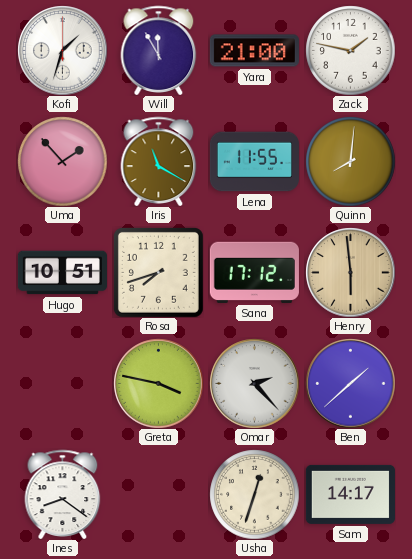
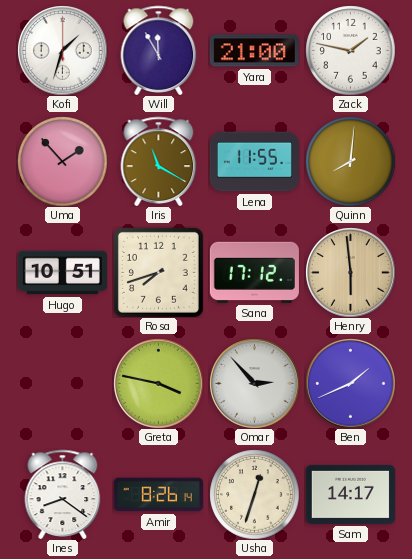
Omar: 2:23 -> 2:53 (254, 383)
Ben: 1:38 -> 1:41 (350, 383)
Amir: none -> 8:26 (158, 495)
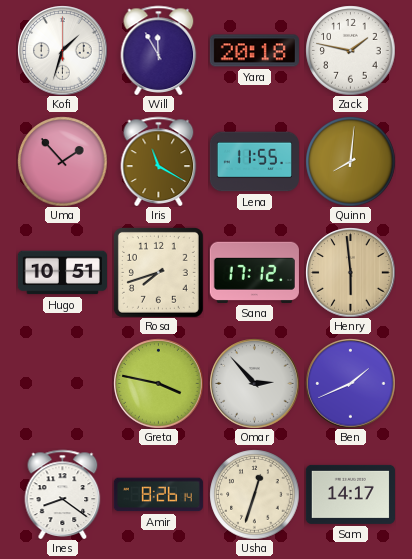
Yara: 21:00 -> 20:18 (254, 51)
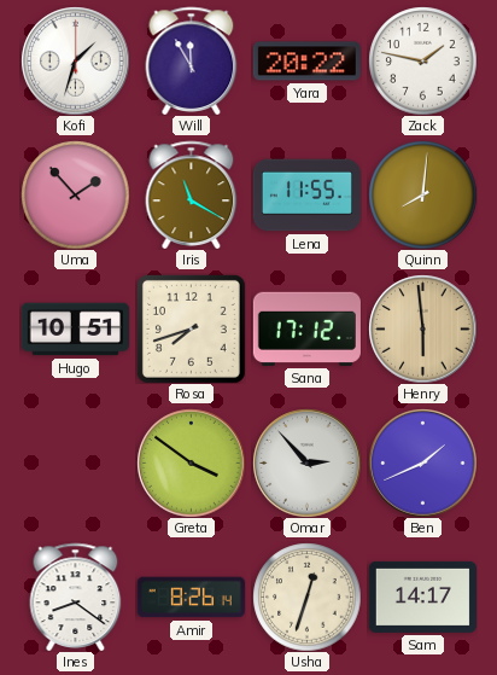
Yara: 20:18 -> 20:22 (306, 62)
Greta: 3:47 -> 3:51 (191, 462)
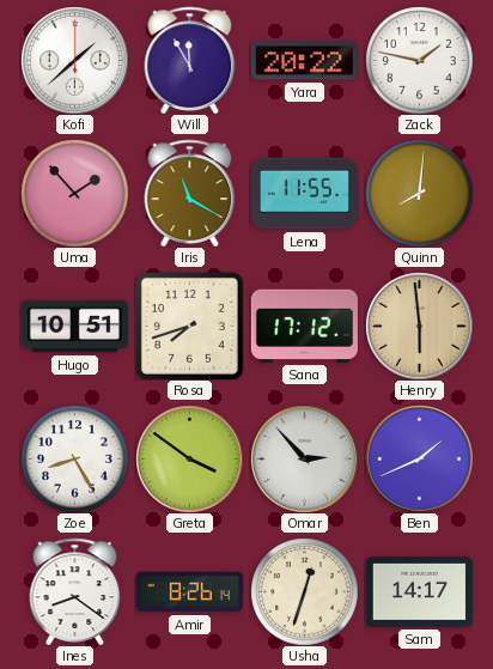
Kofi: 1:33 -> 1:38 (74, 60)
Zoe: none -> 8:25 (74, 458)
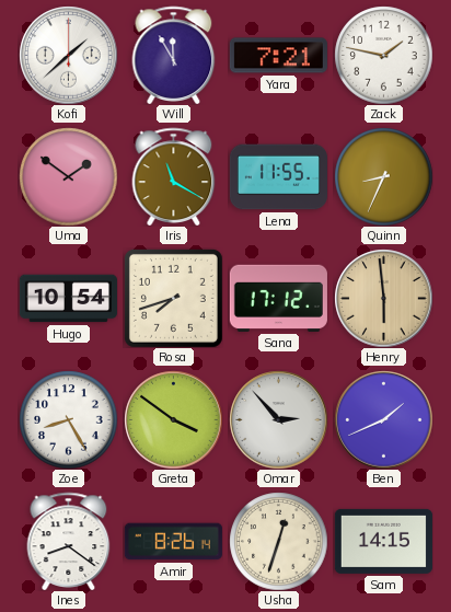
Yara: 20:22 -> 7:21 (278, 56)
Uma: 1:53 -> 1:51 (68, 176)
Quinn: 8:01 -> 8:34 (383, 176)
Hugo: 10:51 -> 10:54 (68, 299)
Sam: 14:17 -> 14:15 (383, 541)
